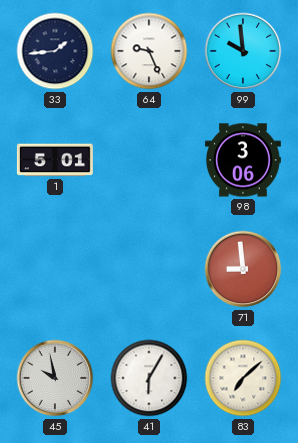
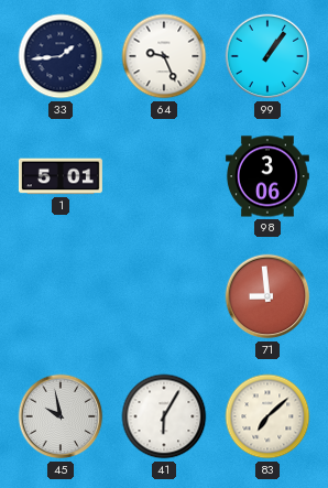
99: 9:59 -> 1:06 (267, 56)
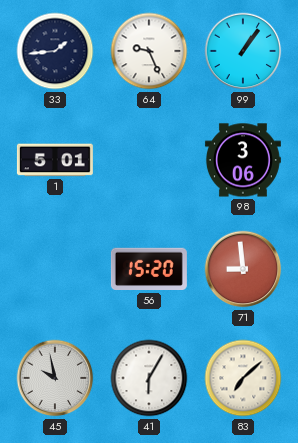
56: none -> 15:20 (149, 269)
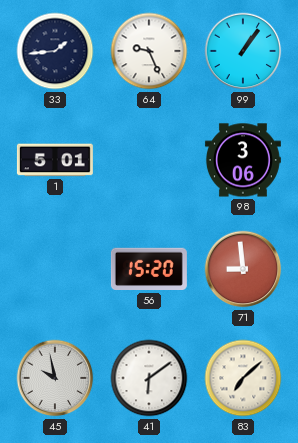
41: 6:05 -> 6:09 (149, 378)
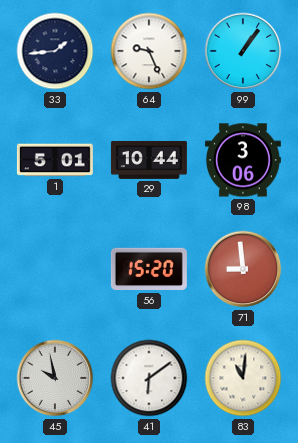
29: none -> 10:44 (149, 160)
83: 7:08 -> 11:01 (243, 378)
